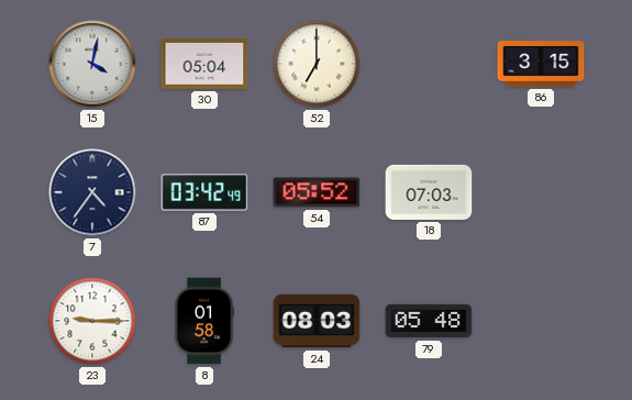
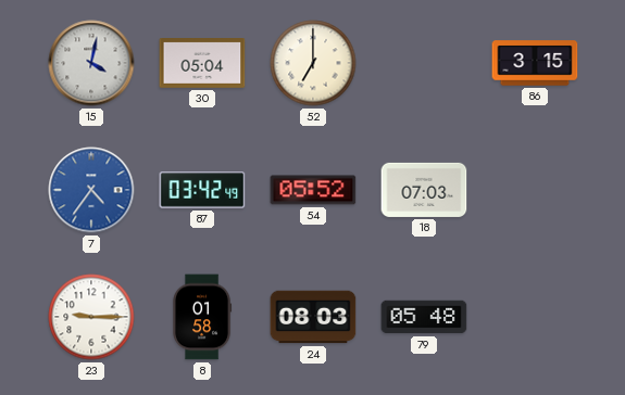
7 dial: navy -> blue (91, 190)
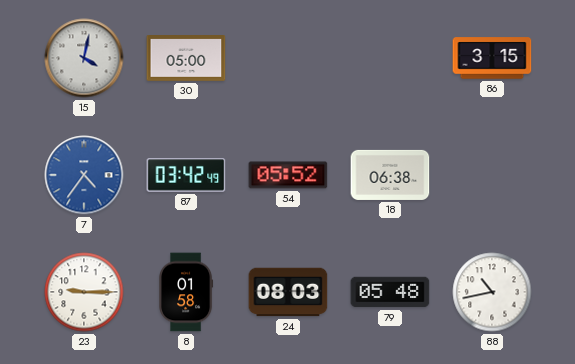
30: 05:04 -> 05:00 (186, 59)
52: 7:00 -> none (313, 63)
18: 07:03 -> 06:38 (390, 175)
88: none -> 10:43 (492, 292)
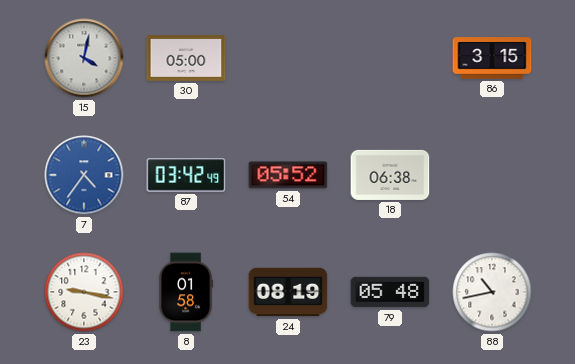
23: 9:15 -> 9:17 (84, 292)
24: 08:03 -> 08:19 (288, 292)
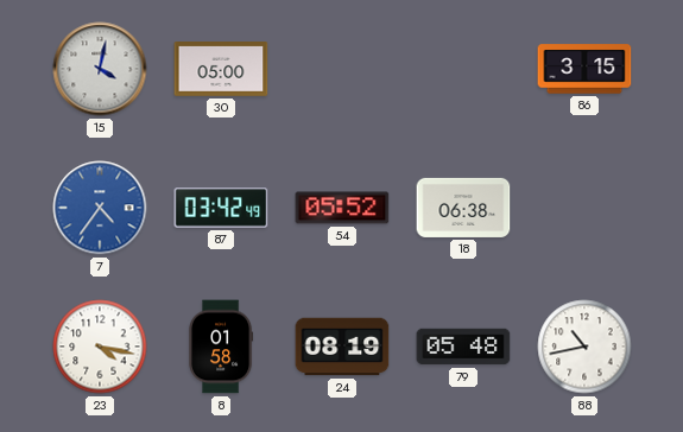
23: 9:17 -> 4:17 (100, 347)
